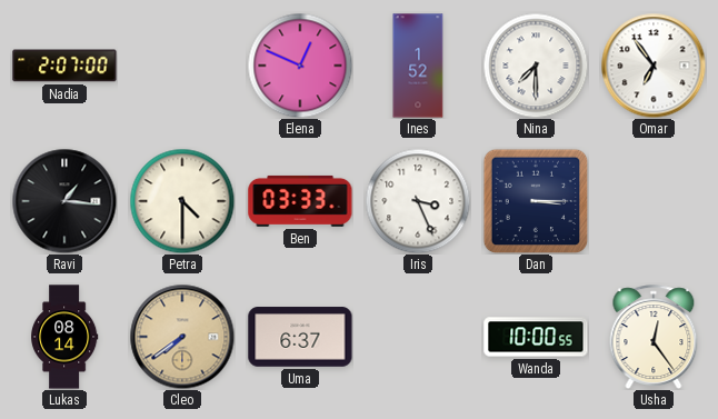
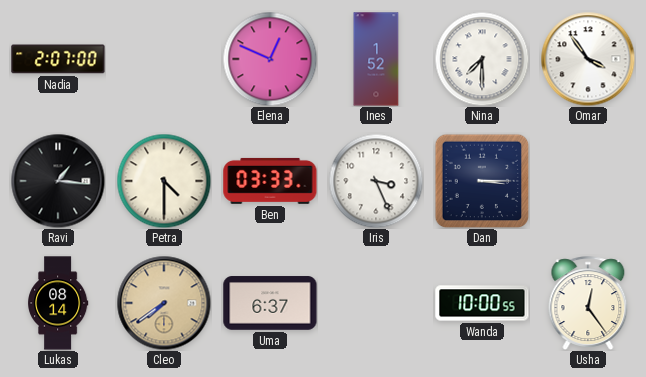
Omar: 6:54 -> 3:54 (588, 59)
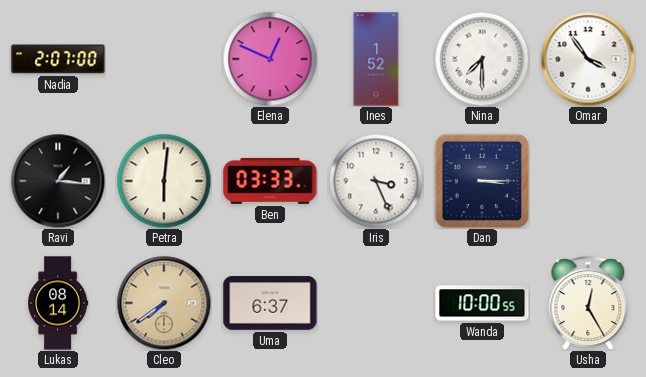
Petra: 4:30 -> 6:01 (164, 181)
Usha: 12:24 -> 12:25 (588, 303)
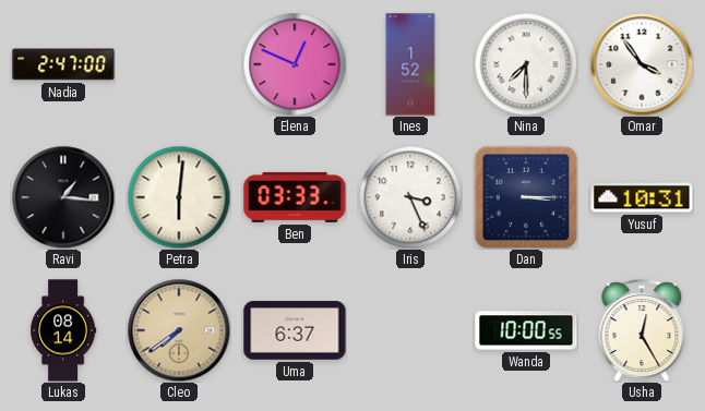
Nadia: 2:07 -> 2:47 (63, 64)
Yusuf: none -> 10:31 (642, 197)
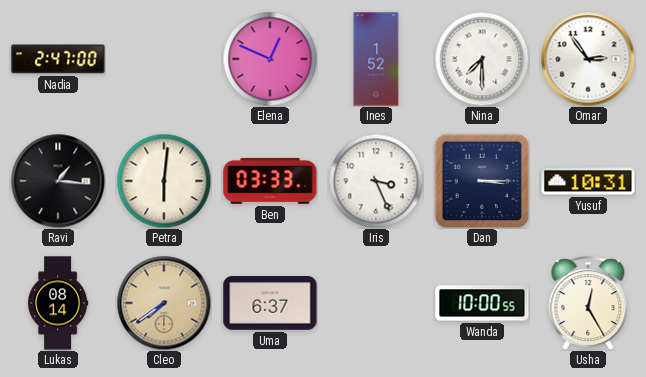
Omar: 3:54 -> 2:54 (588, 59)
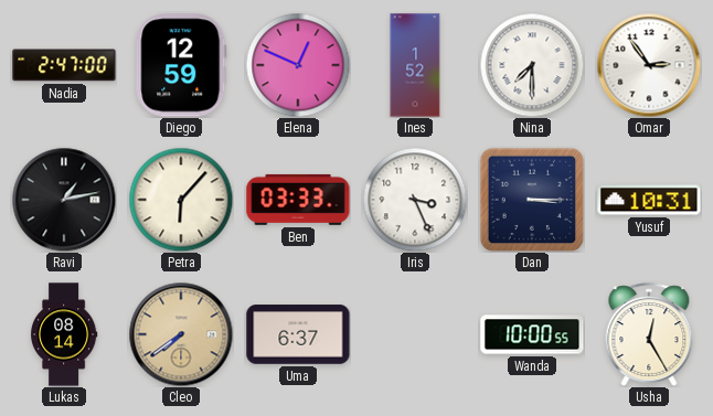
Diego: none -> 12:59 (181, 65)
Ravi: 1:16 -> 1:13 (64, 200)
Petra: 6:01 -> 6:07 (181, 200)
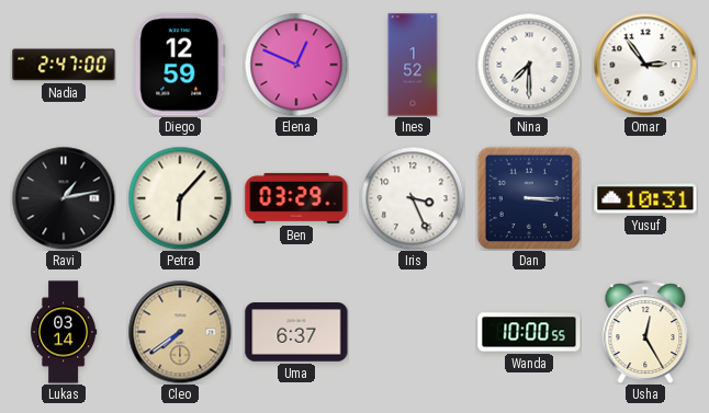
Ben: 03:33 -> 03:29 (296, 198)
Lukas: 08:14 -> 03:14 (65, 332)
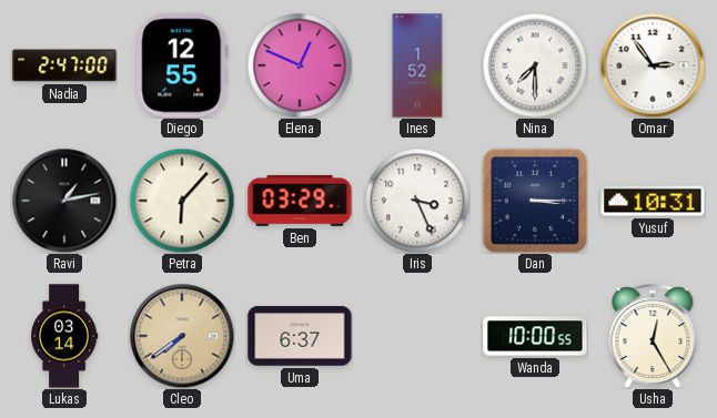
Diego: 12:59 -> 12:55 (182, 65)
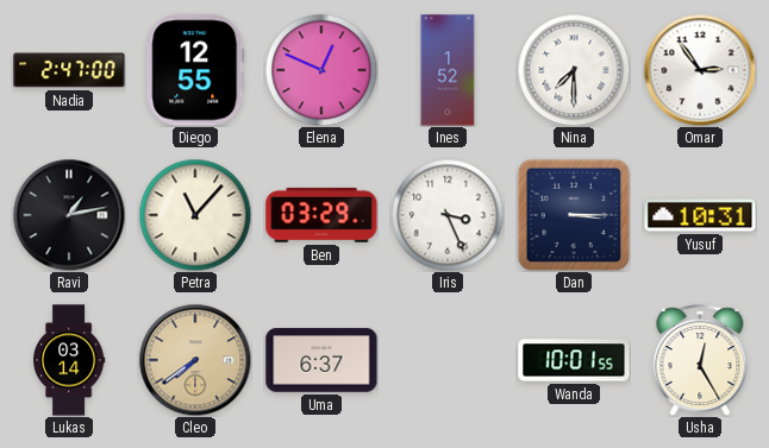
Petra: 6:07 -> 11:07 (195, 215)
Wanda: 10:00 -> 10:01 (574, 360)
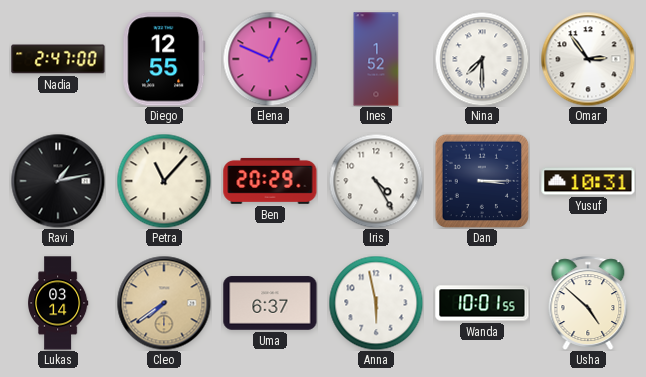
Ben: 03:29 -> 20:29 (270, 181)
Iris: 3:26 -> 4:25 (376, 181)
Anna: none -> 5:58 (376, 303)
Usha: 12:25 -> 4:52 (588, 303)
